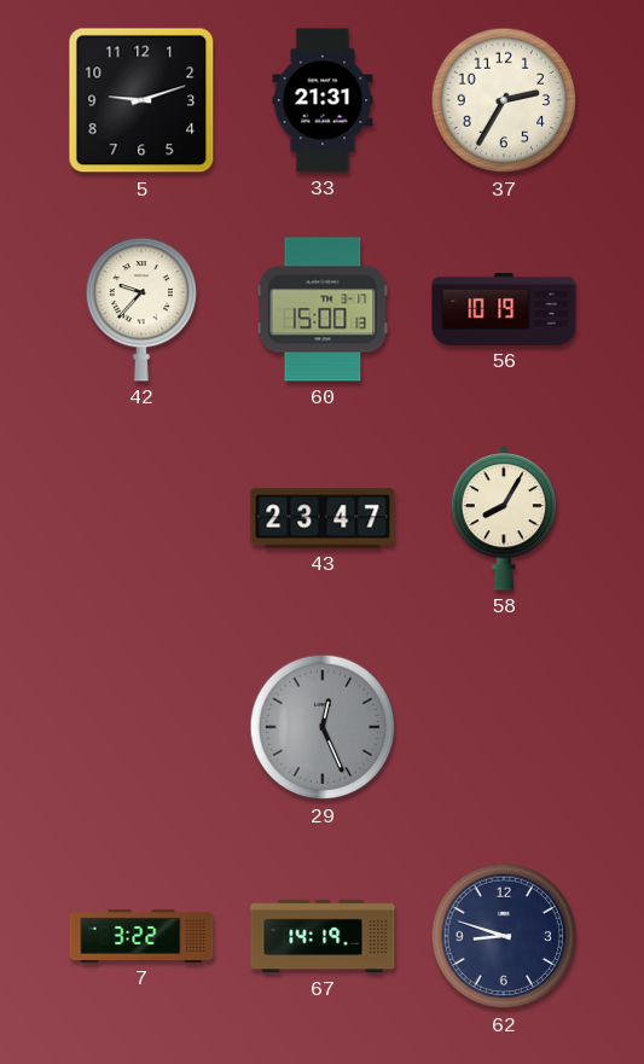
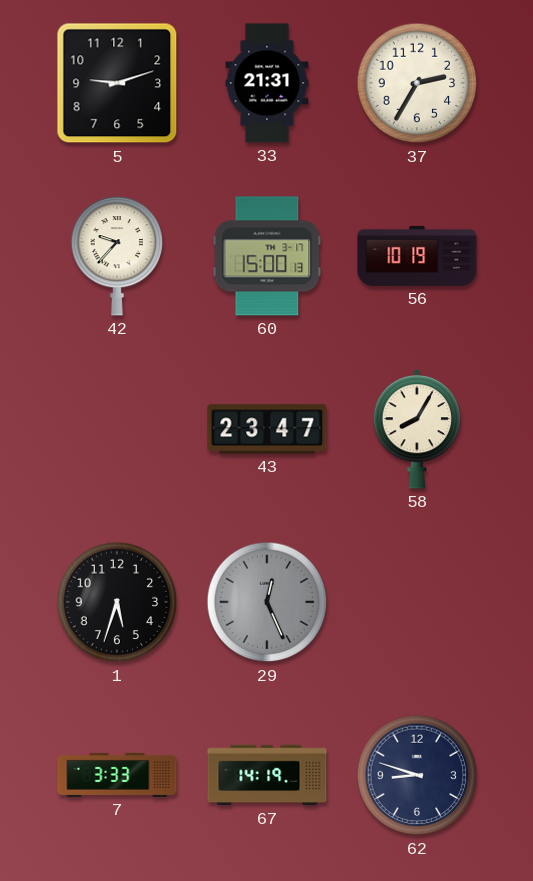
1: none -> 5:33 (117, 602)
7: 3:22 -> 3:33 (117, 775)
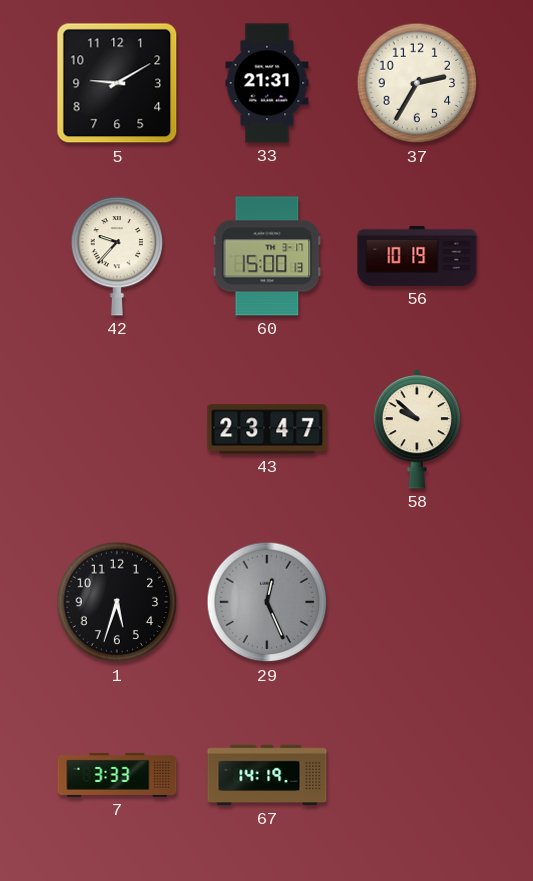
5: 9:12 -> 9:10 (117, 83)
58: 8:05 -> 9:52 (417, 429)
62: 8:48 -> none (417, 775)
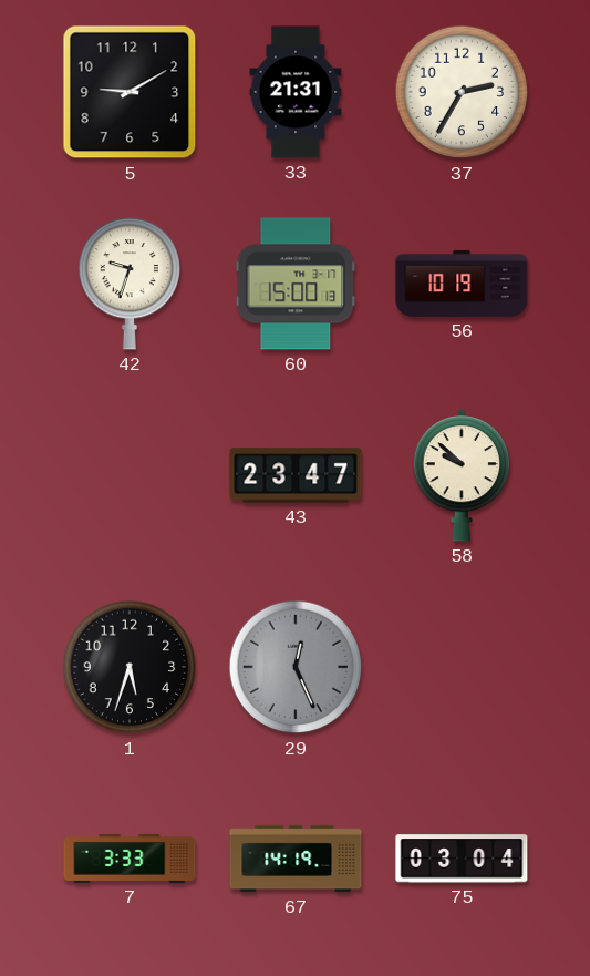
42: 9:37 -> 9:33 (130, 285)
75: none -> 03:04 (462, 859)
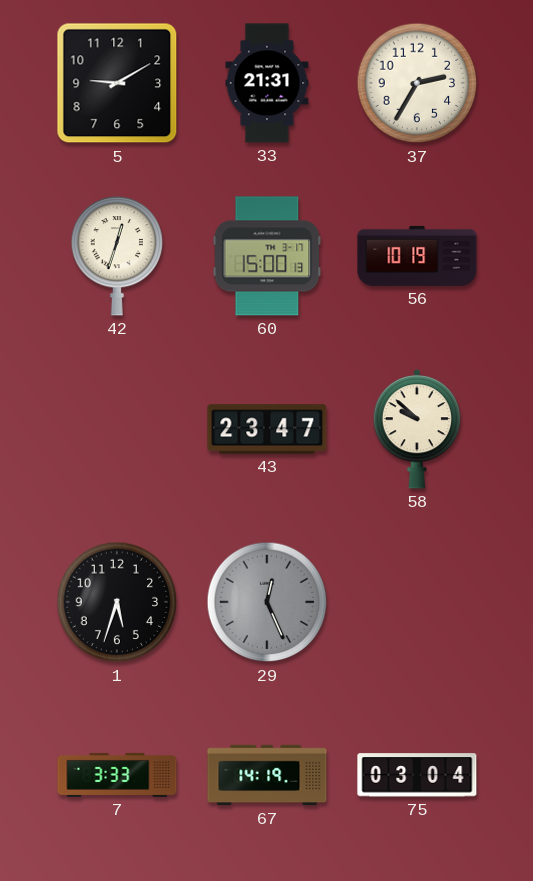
42: 9:33 -> 12:33 (117, 257)
